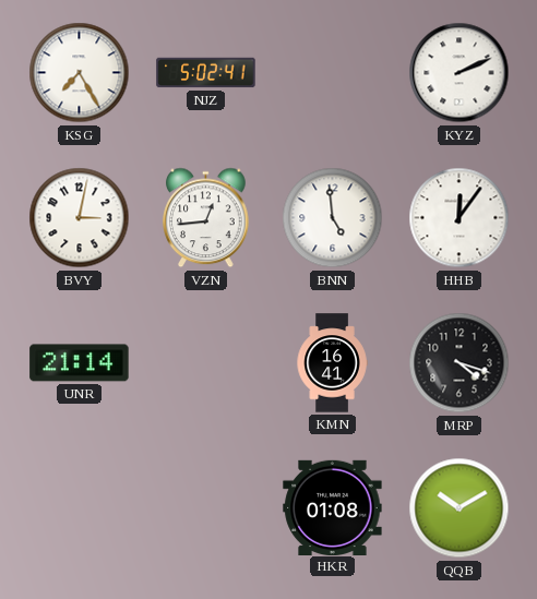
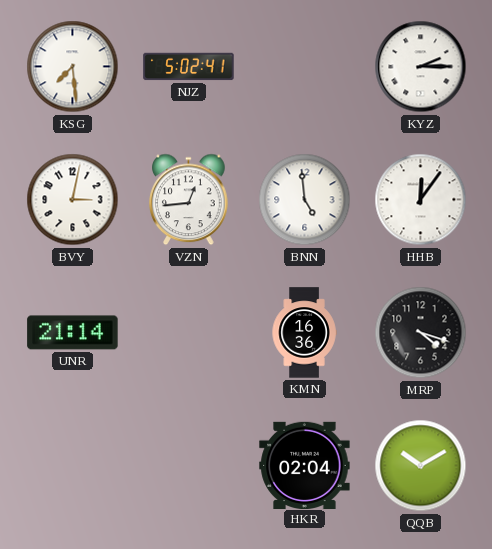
KSG: 7:25 -> 7:29 (73, 67)
KYZ: 2:11 -> 2:15 (421, 67)
KMN: 16:41 -> 16:36 (304, 333)
HKR: 01:08 -> 02:04 (305, 465)
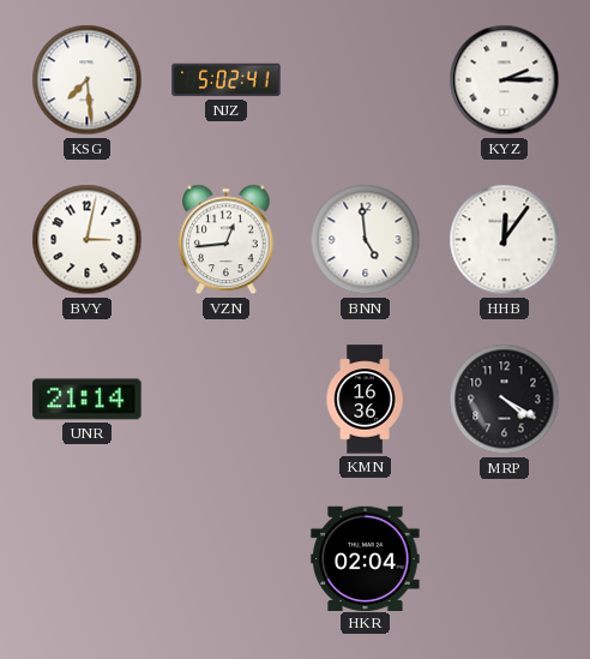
MRP: 4:18 -> 4:20 (505, 400)
QQB: 10:10 -> none (421, 466)
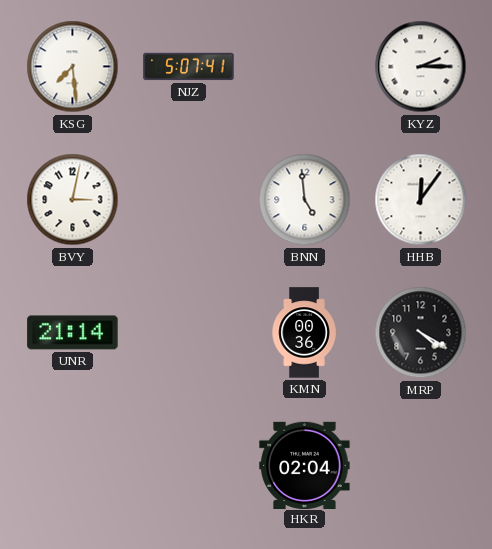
NJZ: 5:02 -> 5:07 (189, 67)
VZN: 12:44 -> none (227, 240)
KMN: 16:36 -> 00:36 (304, 333)
